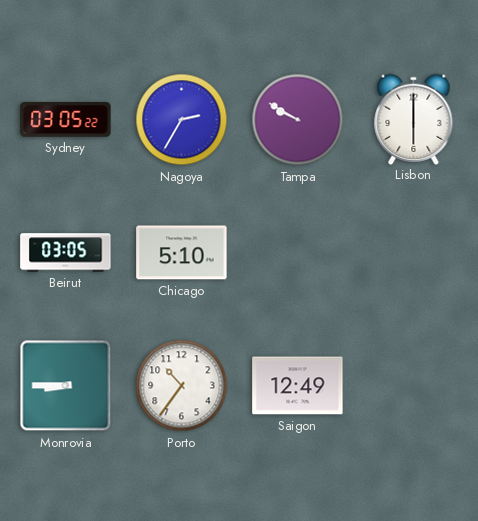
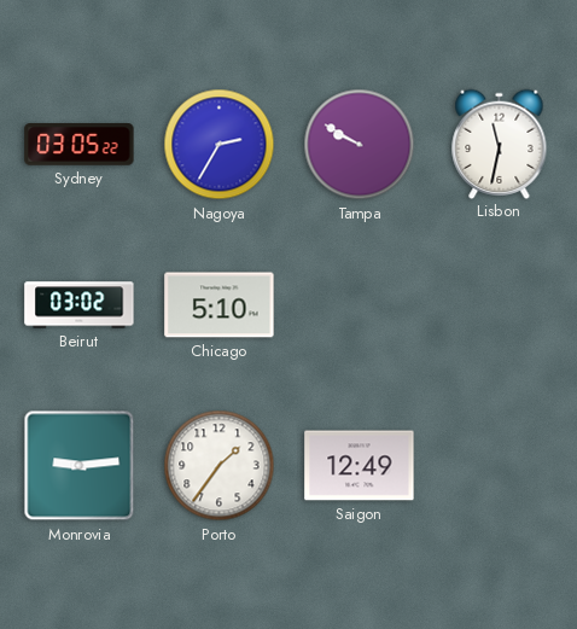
Lisbon: 6:00 -> 11:32 (500, 144)
Beirut: 03:05 -> 03:02 (80, 305)
Monrovia: 8:45 -> 9:14 (80, 466)
Porto: 10:36 -> 1:36 (220, 466)
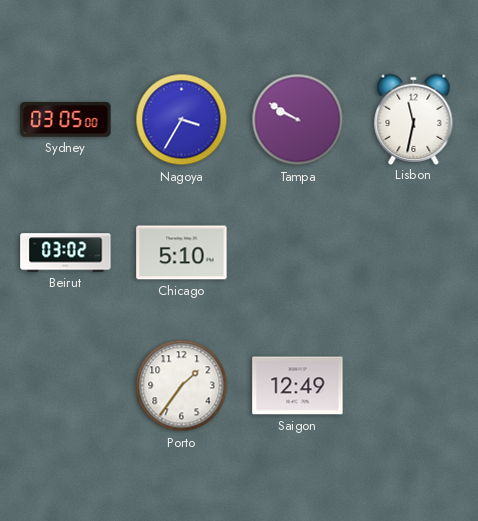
Sydney: 03:05:22 -> 03:05:00 (66, 120)
Nagoya: 2:35 -> 3:35 (182, 120)
Monrovia: 9:14 -> none (80, 466)
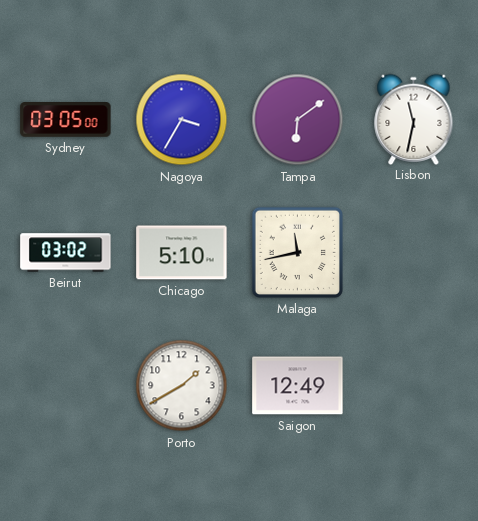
Tampa: 9:50 -> 6:09 (298, 120)
Malaga: none -> 11:43 (297, 252)
Porto: 1:36 -> 1:40 (182, 386)
